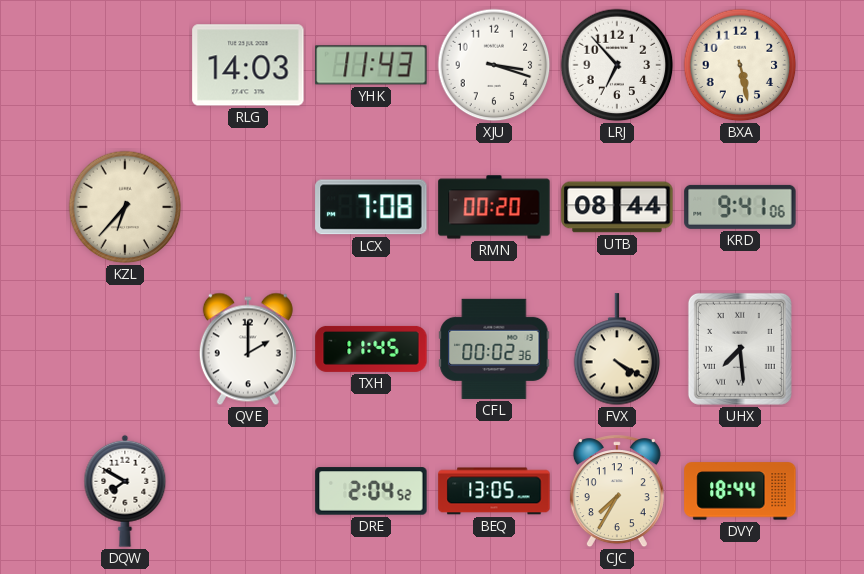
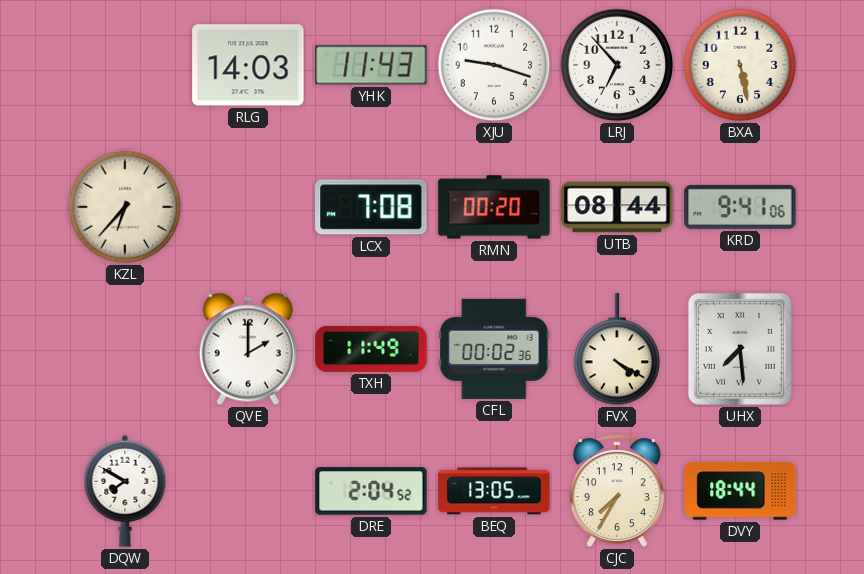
XJU: 3:18 -> 9:18 (494, 65)
TXH: 11:45 -> 11:49 (371, 349)
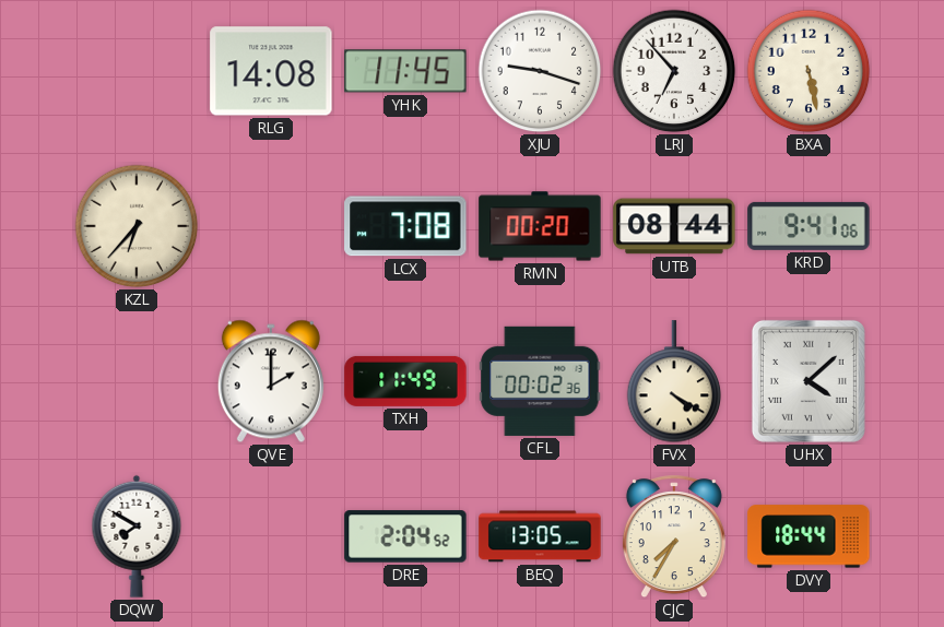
RLG: 14:03 -> 14:08 (271, 71)
YHK: 11:43 -> 11:45 (405, 71)
UHX: 7:29 -> 4:08 (809, 381)
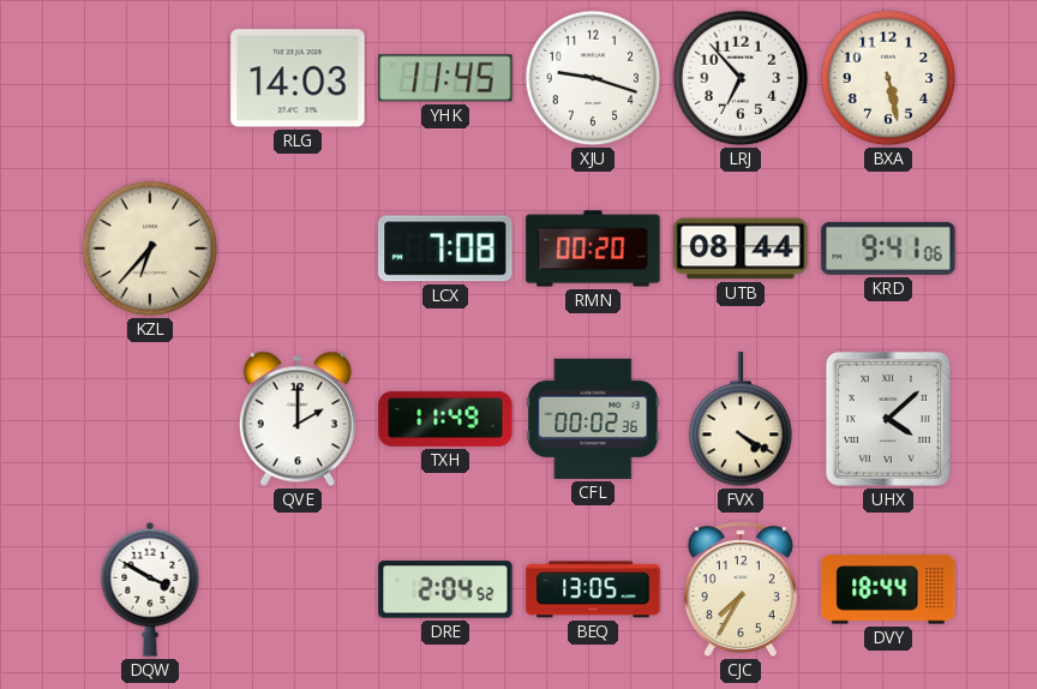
RLG: 14:08 -> 14:03 (298, 78)
DQW: 7:50 -> 3:50 (150, 589)
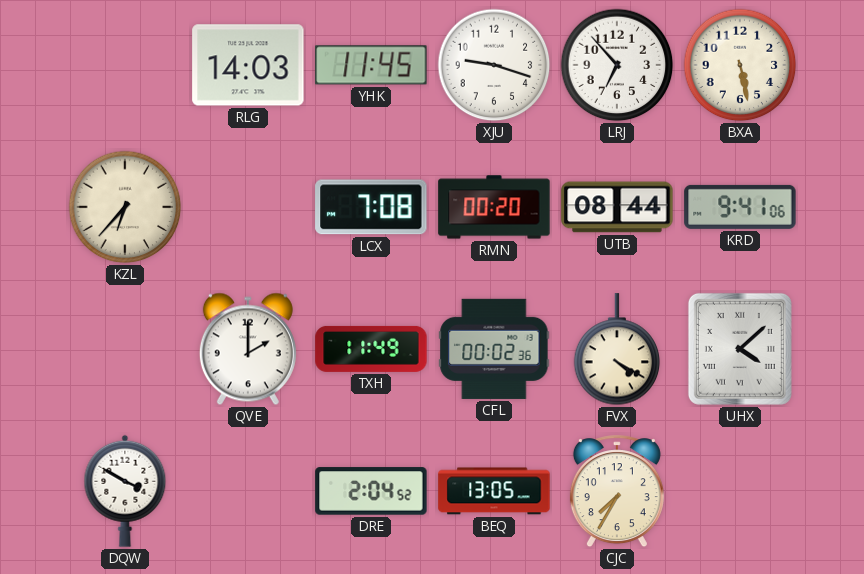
DVY: 18:44 -> none (888, 589)
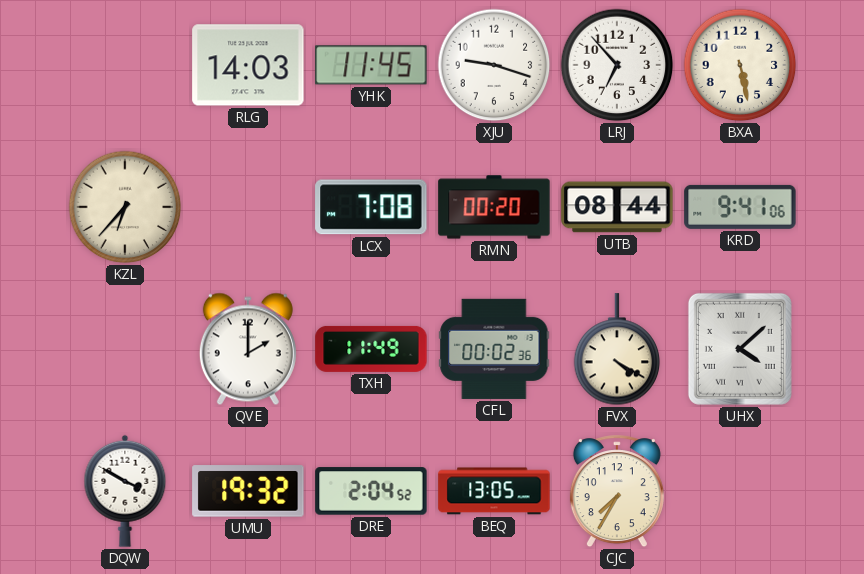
UMU: none -> 19:32 (248, 491)
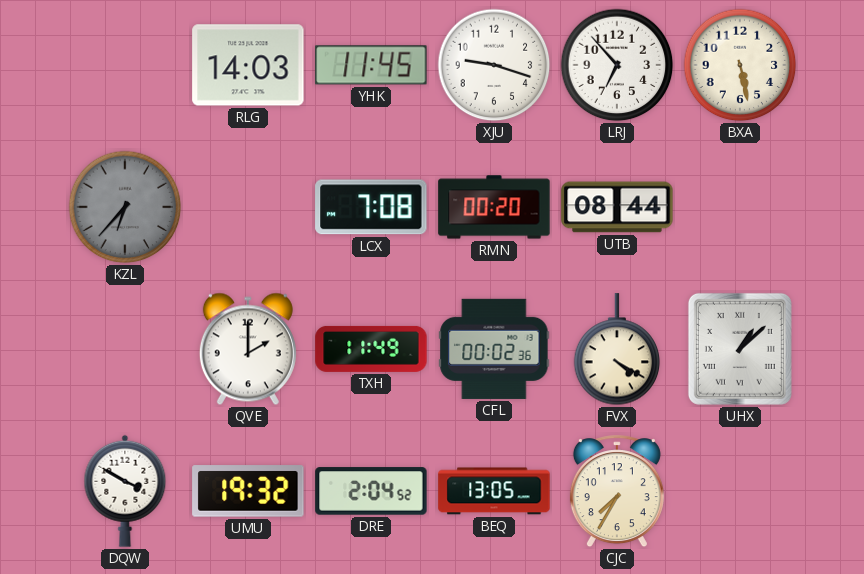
KZL dial: cream -> grey (125, 207)
KRD: 9:41 -> none (740, 207)
UHX: 4:08 -> 1:08 (740, 349)
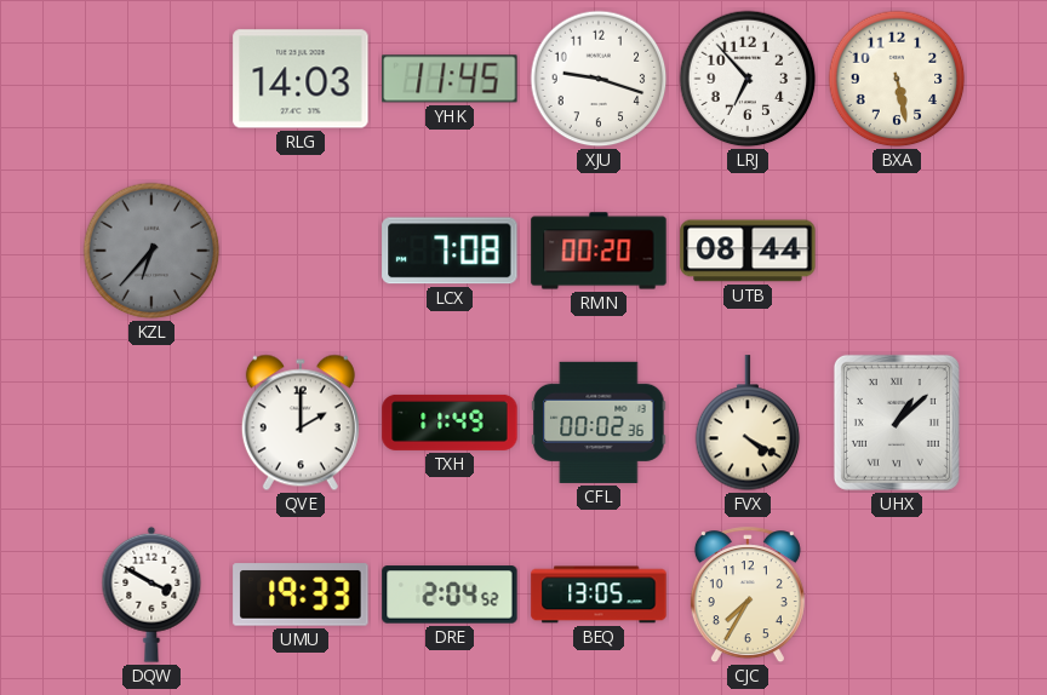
UMU: 19:32 -> 19:33 (301, 595)
